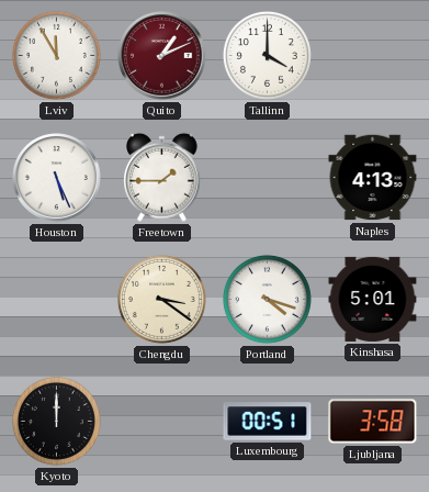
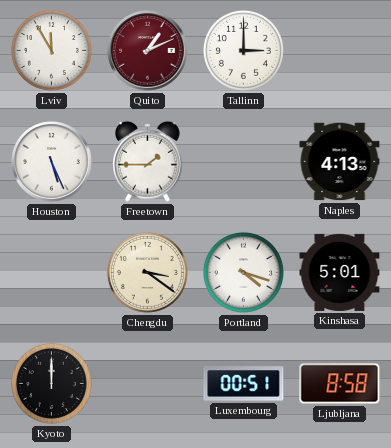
Tallinn: 4:00 -> 3:00 (243, 50)
Ljubljana: 3:58 -> 8:58 (340, 384)
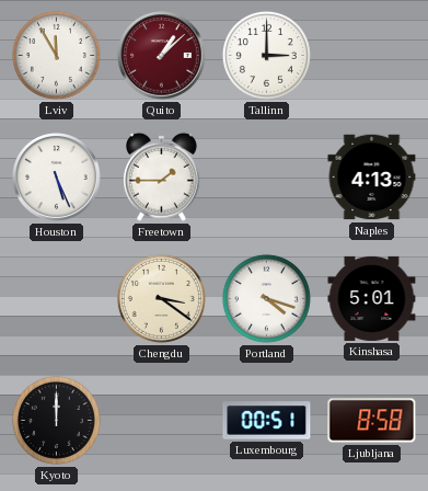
Quito: 1:11 -> 1:08 (162, 56)
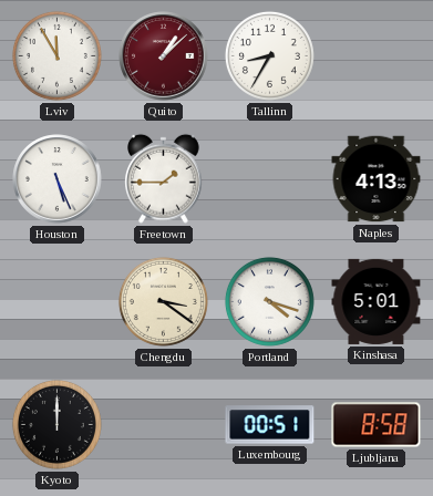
Tallinn: 3:00 -> 8:35 (269, 55)
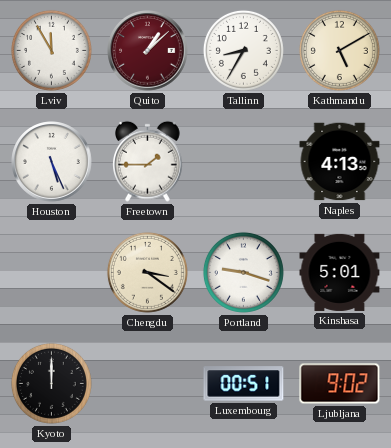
Kathmandu: none -> 5:10 (339, 50)
Portland: 4:18 -> 9:18 (243, 272)
Ljubljana: 8:58 -> 9:02 (340, 384)
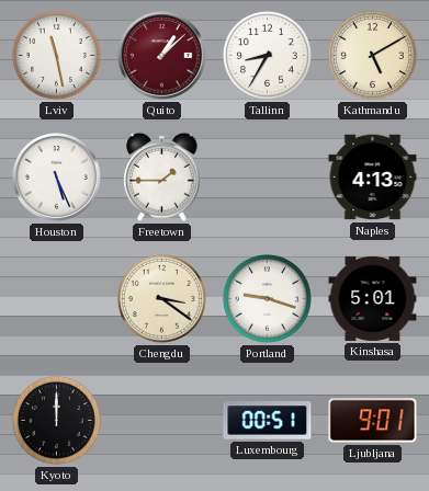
Lviv: 11:55 -> 11:28 (56, 55)
Ljubljana: 9:02 -> 9:01 (373, 421)
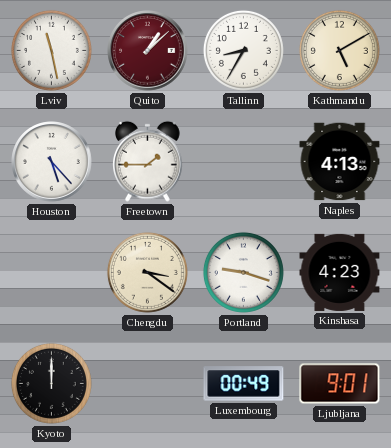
Houston: 5:26 -> 5:23 (52, 162)
Kinshasa: 5:01 -> 4:23 (340, 272)
Luxembourg: 00:51 -> 00:49 (244, 384)
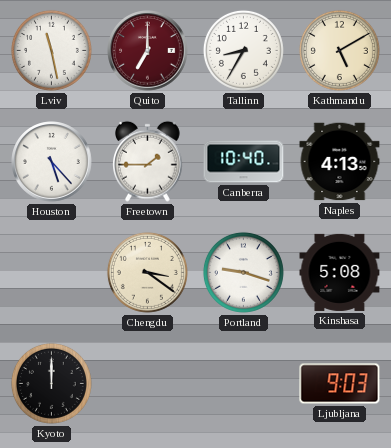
Quito: 1:08 -> 7:00 (148, 51)
Canberra: none -> 10:40 (244, 162)
Kinshasa: 4:23 -> 5:08 (340, 272)
Luxembourg: 00:49 -> none (244, 384)
Ljubljana: 9:01 -> 9:03 (340, 384)
